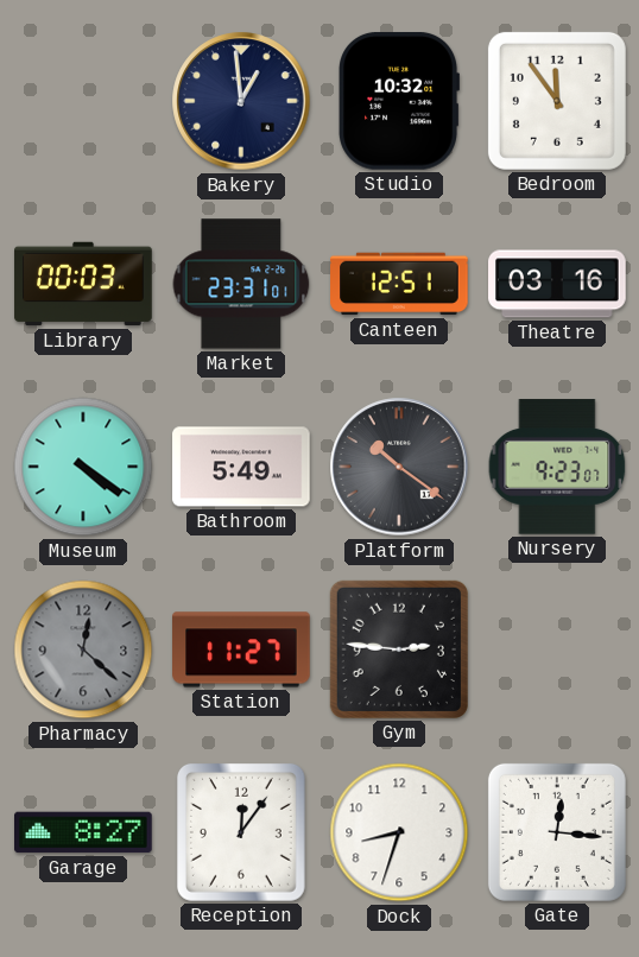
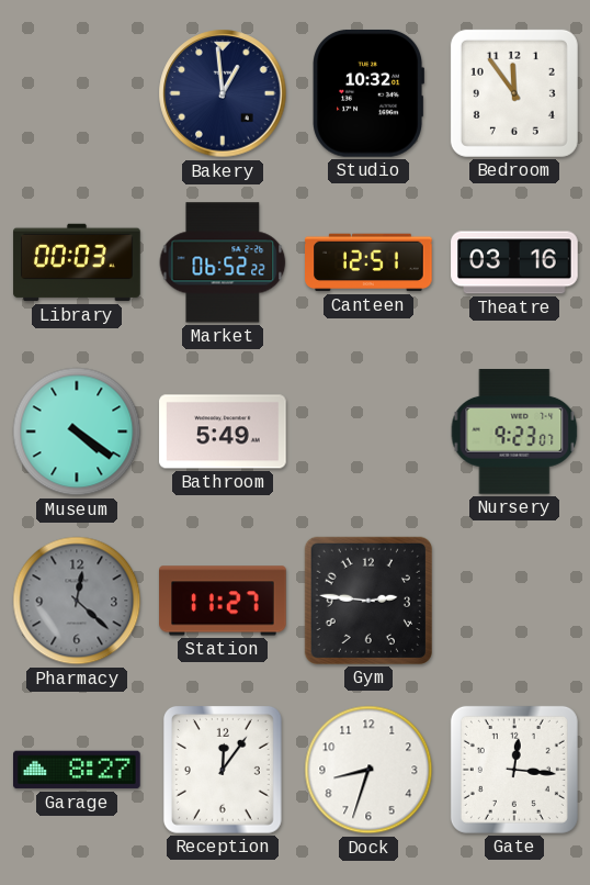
Market: 23:31 -> 06:52 (223, 262)
Platform: 10:21 -> none (399, 467)
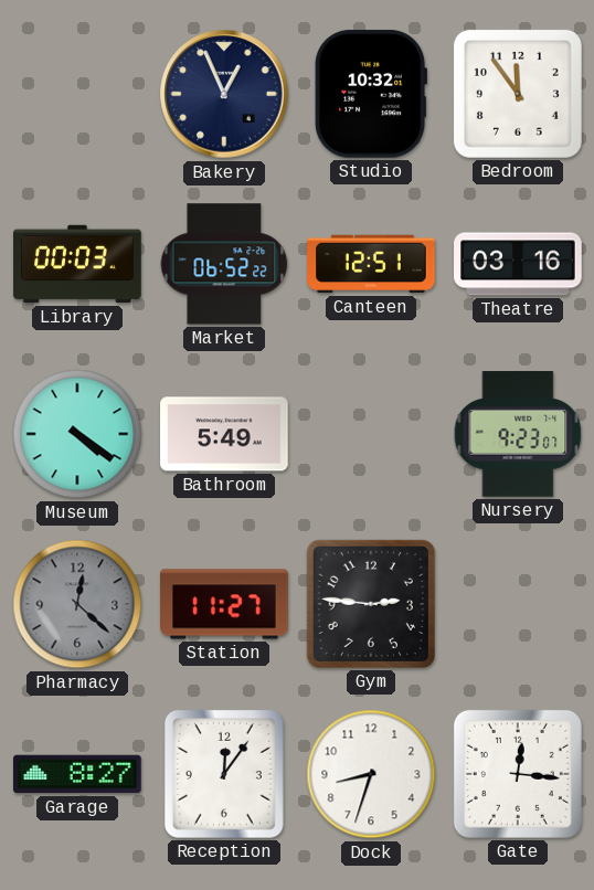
Bakery: 12:59 -> 12:56 (224, 94)
